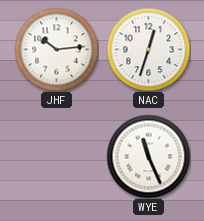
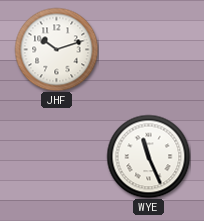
JHF: 10:14 -> 10:12 (56, 49)
NAC: 12:33 -> none (148, 49)
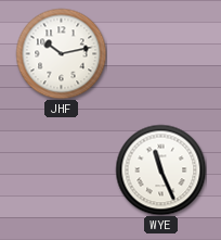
JHF: 10:12 -> 10:13 (61, 53)
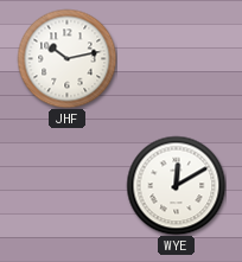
WYE: 11:26 -> 12:10 (176, 185)
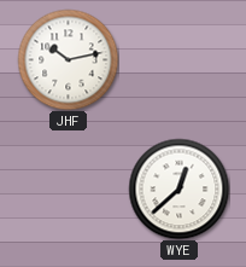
WYE: 12:10 -> 12:38 (178, 188)
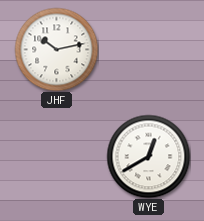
WYE: 12:38 -> 12:40 (148, 156)
